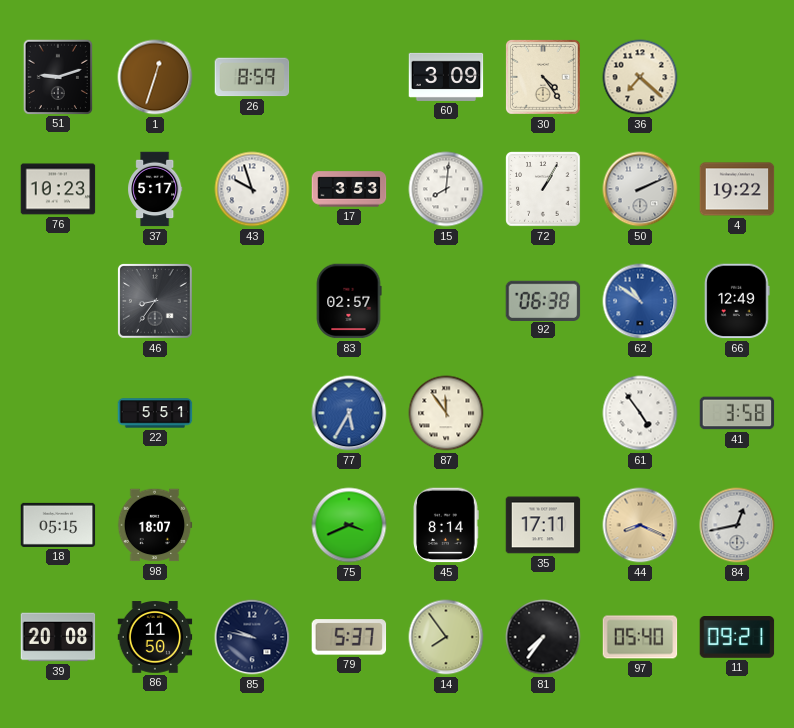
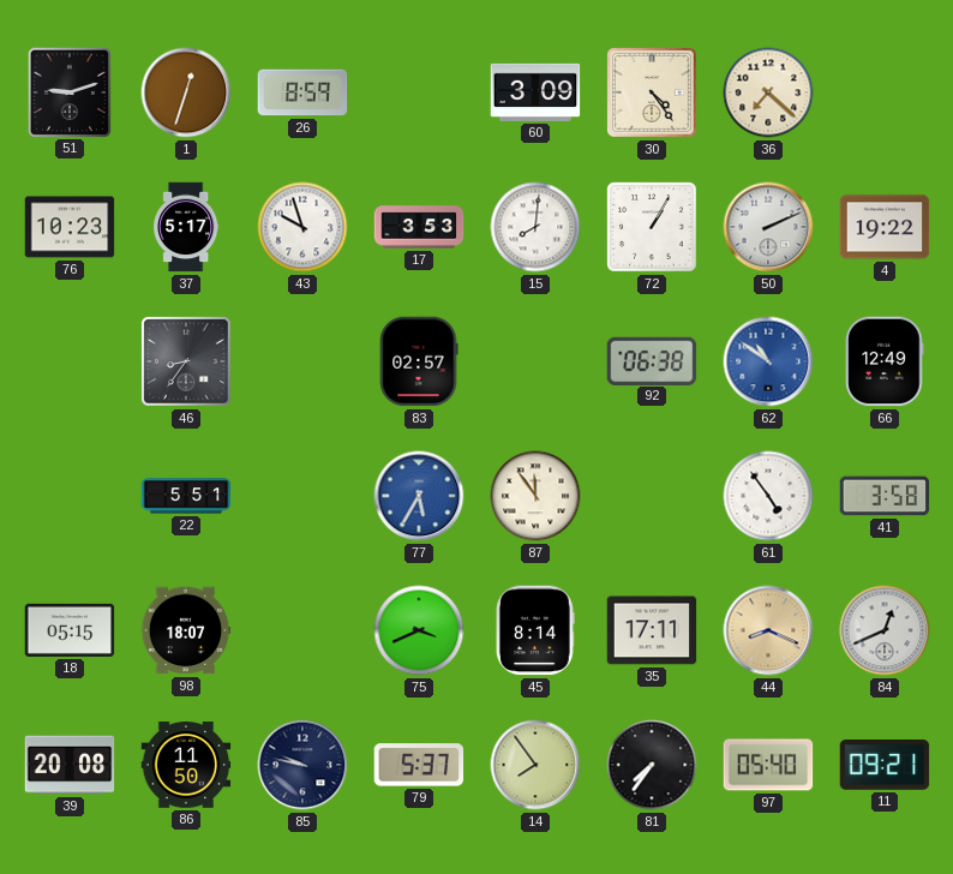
84: 12:43 -> 12:41 (885, 630)
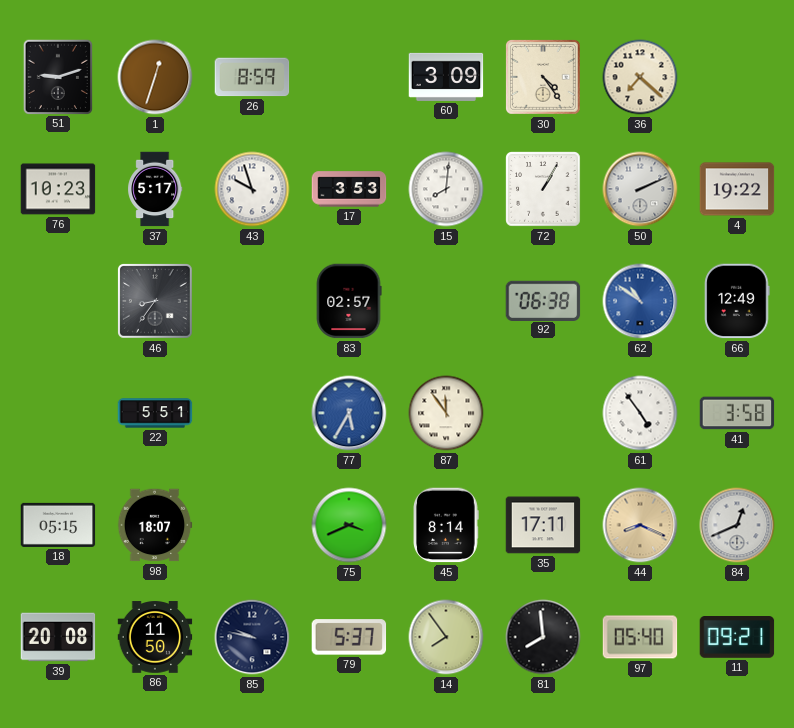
81: 7:36 -> 7:59 (543, 637)
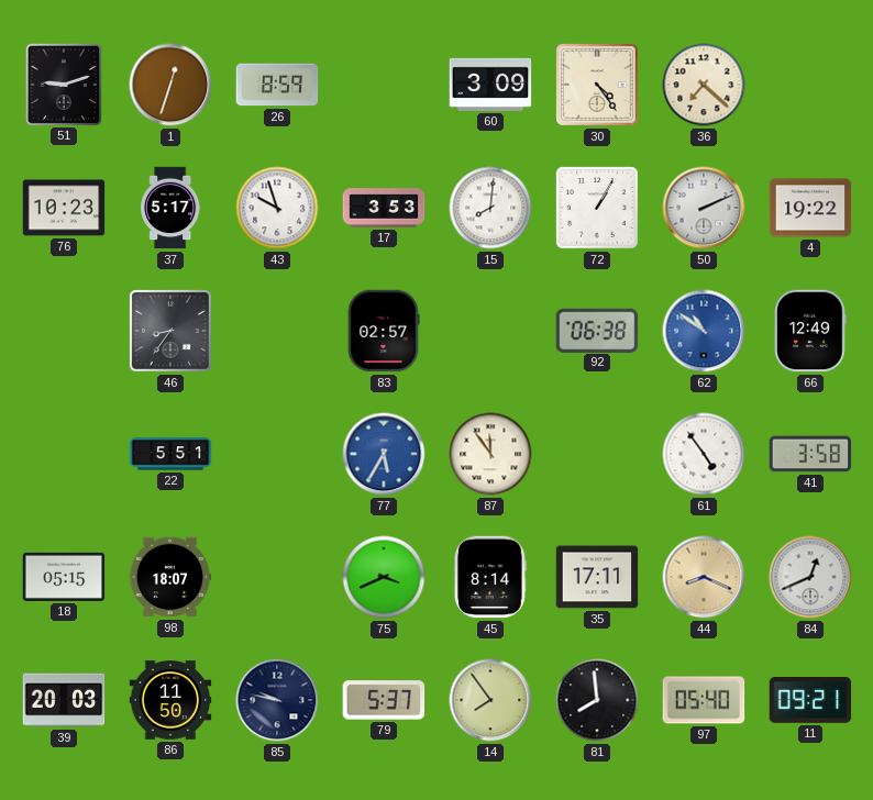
39: 20:08 -> 20:03 (64, 700)
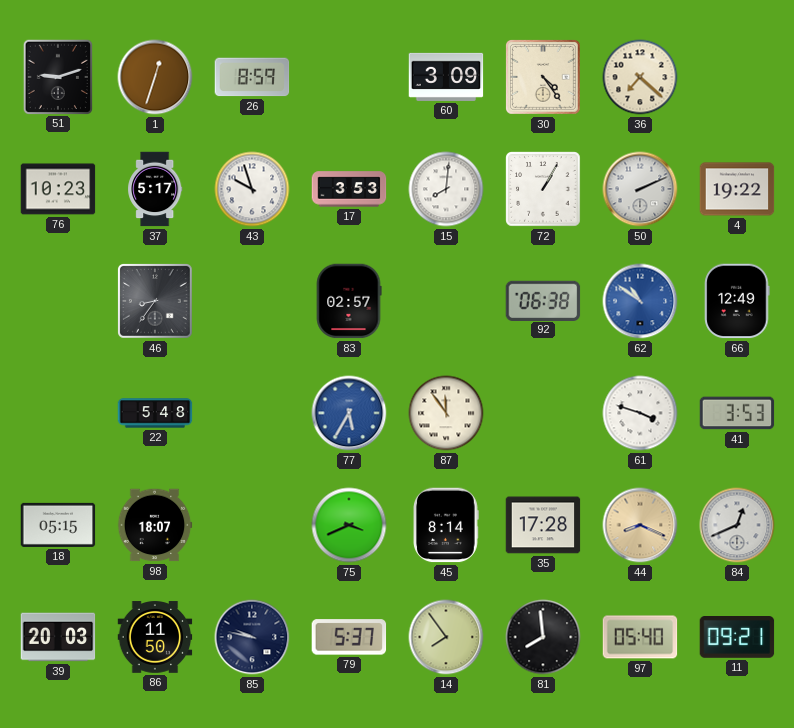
22: 5:51 -> 5:48 (155, 413)
61: 4:54 -> 3:48 (640, 413)
41: 3:58 -> 3:53 (737, 413)
35: 17:11 -> 17:28 (543, 525)
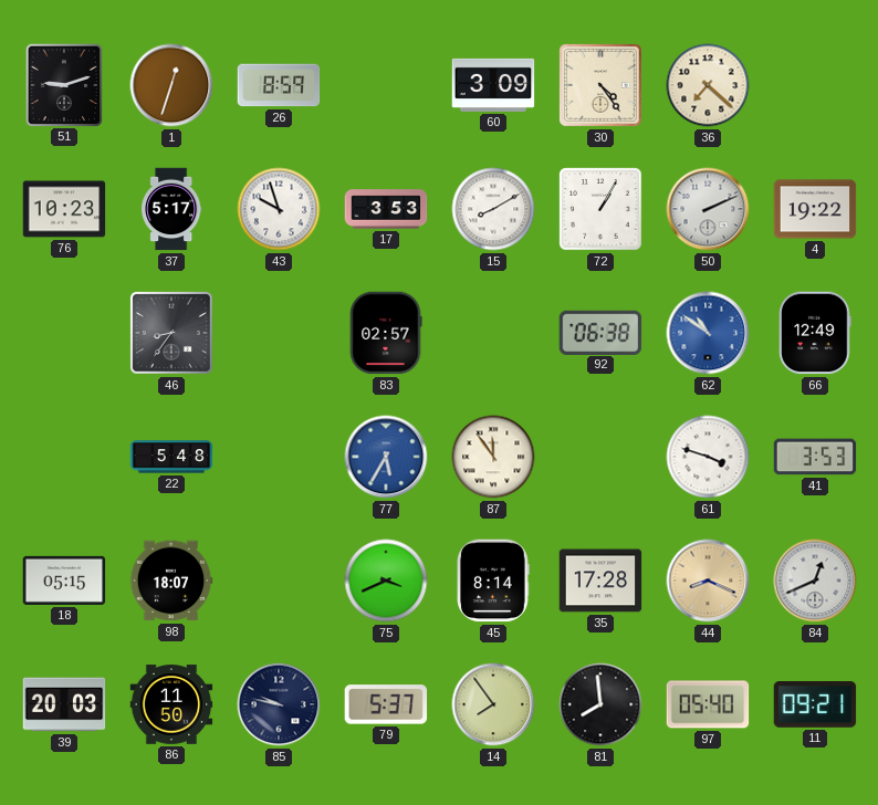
15: 8:01 -> 8:10 (493, 209)
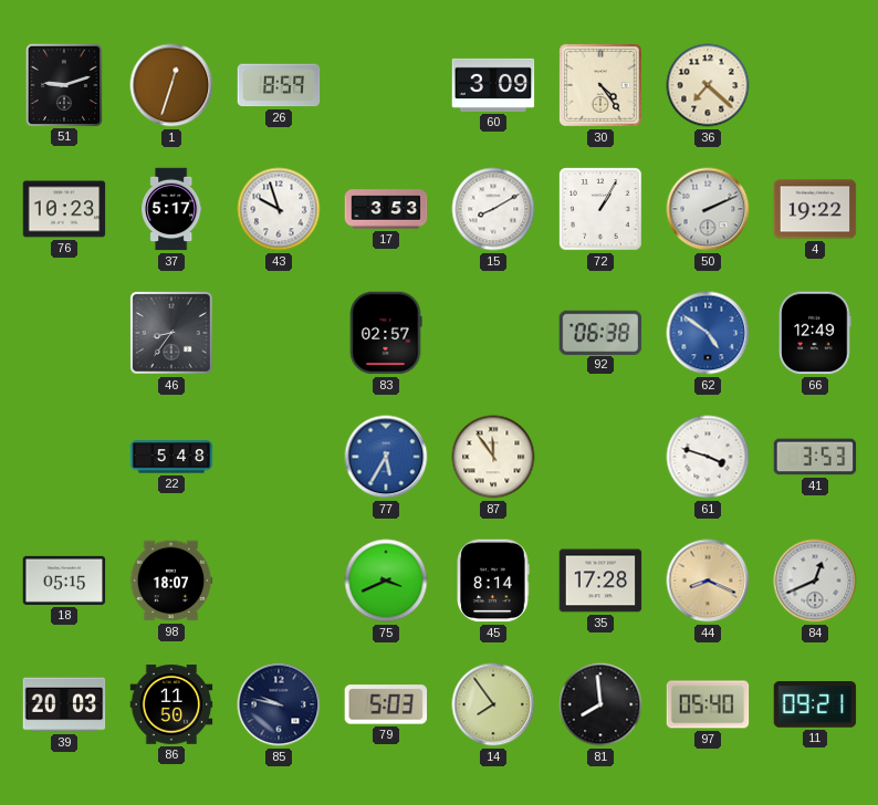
62: 10:51 -> 4:51 (708, 333)
79: 5:37 -> 5:03 (386, 704)
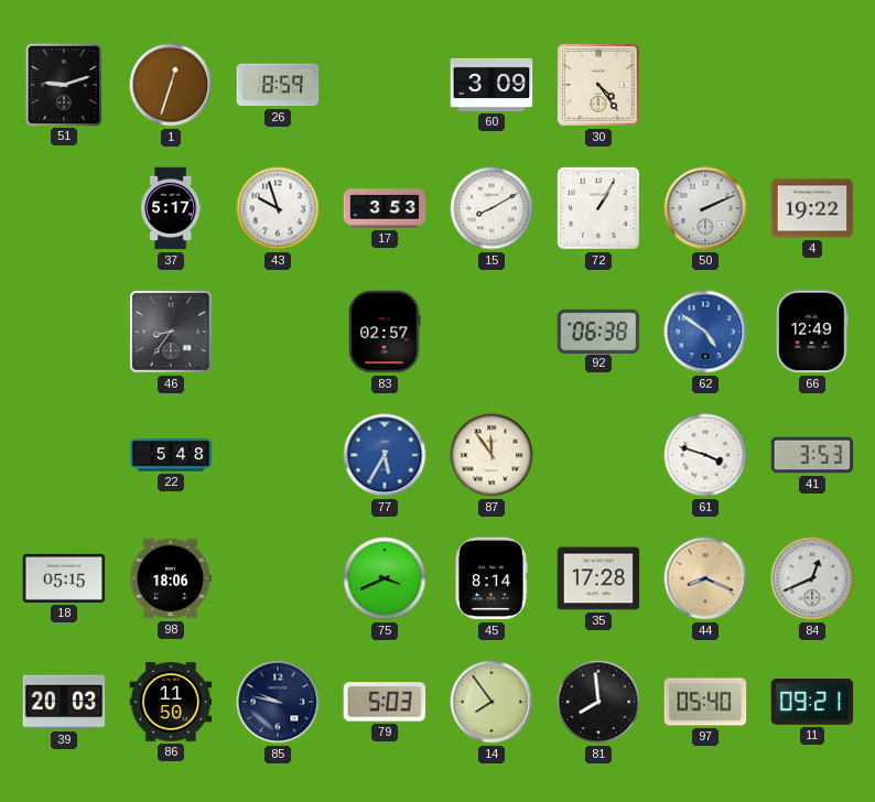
36: 7:22 -> none (708, 85)
76: 10:23 -> none (64, 209)
98: 18:07 -> 18:06 (171, 578)
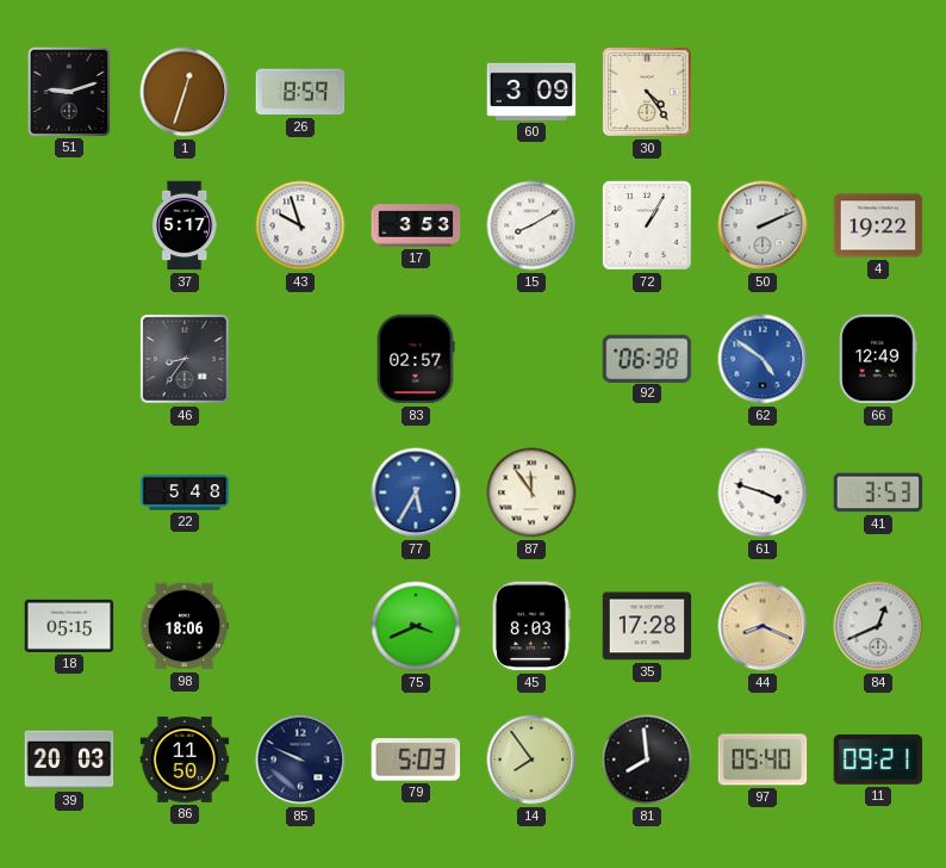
45: 8:14 -> 8:03 (531, 626)
85: 9:47 -> 9:49 (300, 759)
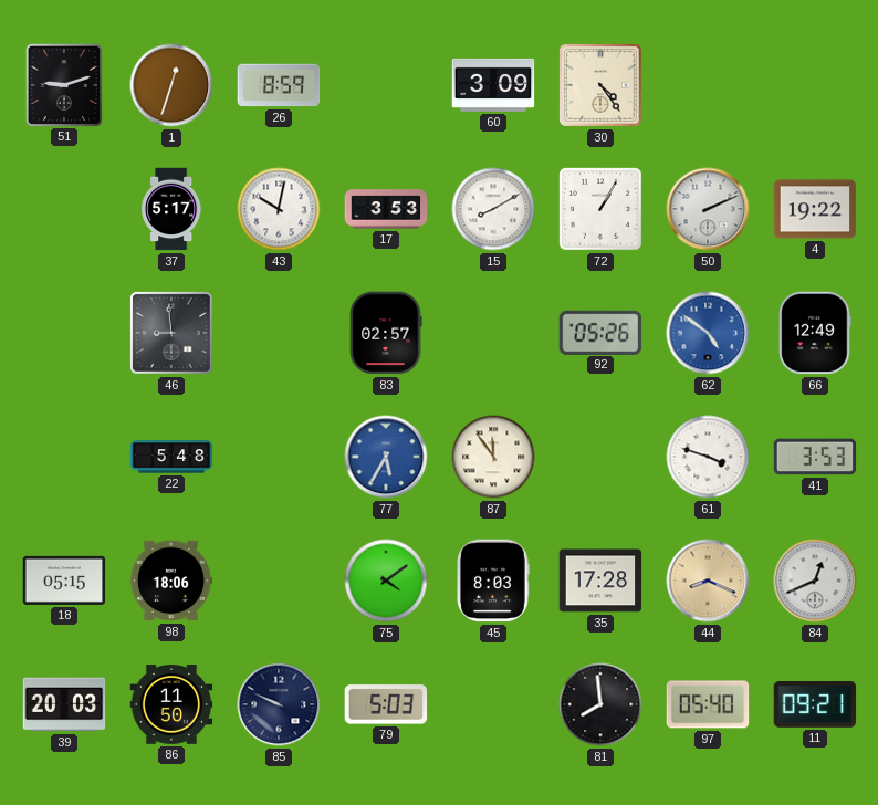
43: 9:57 -> 10:02 (279, 209)
46: 8:36 -> 8:59 (173, 334)
92: 06:38 -> 05:26 (600, 332)
75: 3:41 -> 4:09 (386, 581)
14: 7:54 -> none (531, 759)
